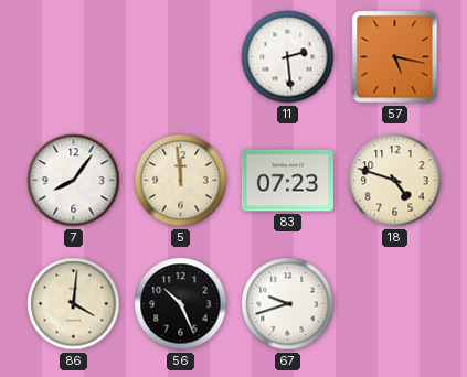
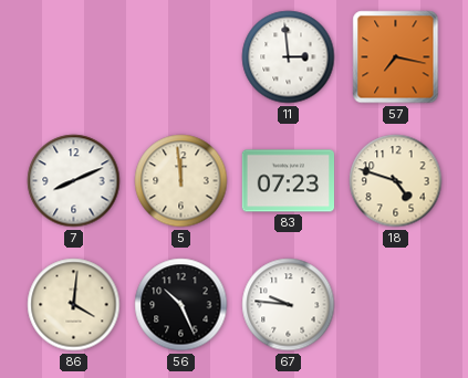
11: 2:29 -> 2:59 (289, 57)
57: 5:17 -> 7:17 (396, 57)
7: 8:06 -> 8:11 (74, 181)
67: 9:42 -> 9:46 (289, 305)
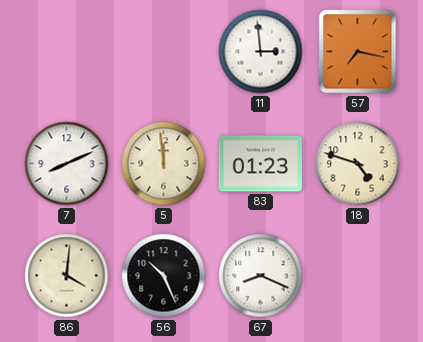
83: 07:23 -> 01:23 (260, 164)
67: 9:46 -> 8:19 (261, 276)
